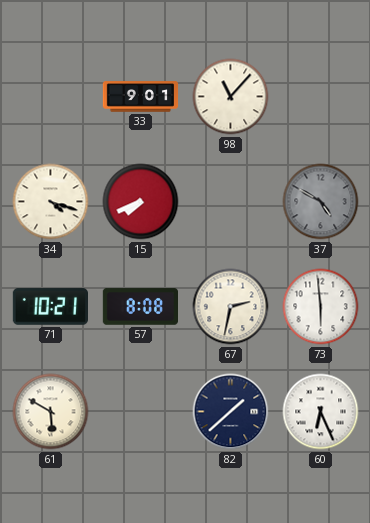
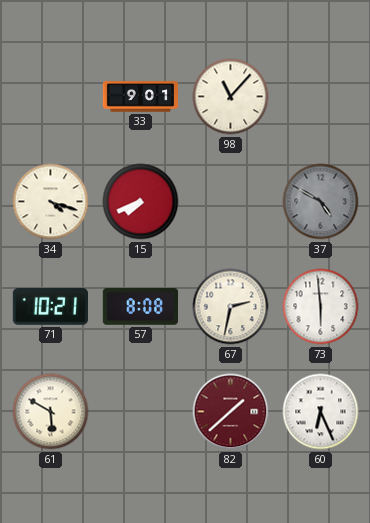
82 dial: navy -> burgundy (231, 412)
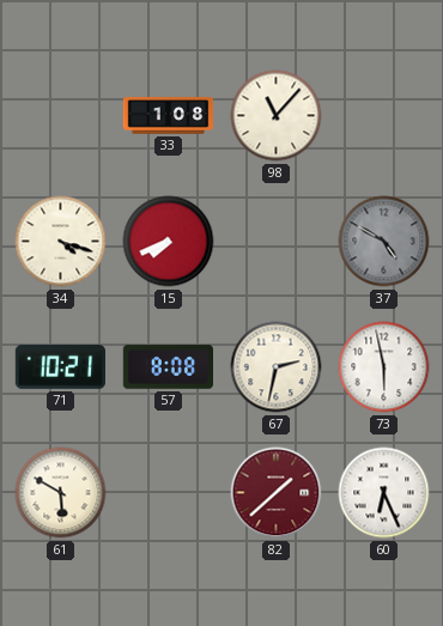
33: 9:01 -> 1:08 (169, 116)
73: 5:59 -> 5:58 (384, 367)
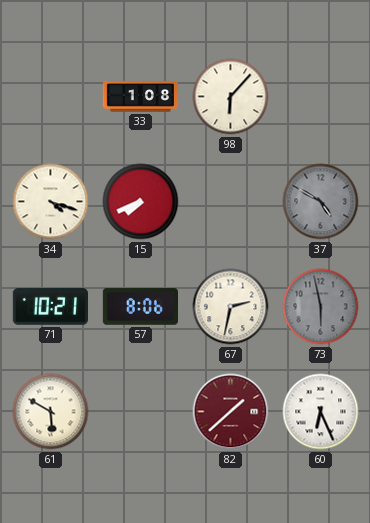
98: 11:07 -> 6:07 (231, 97)
57: 8:08 -> 8:06 (140, 307)
73 dial: white -> grey (321, 307)
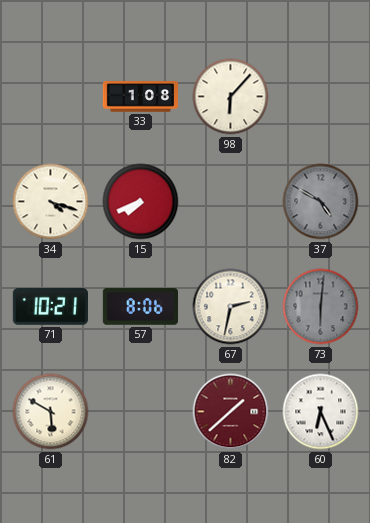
73: 5:58 -> 6:01 (321, 307)
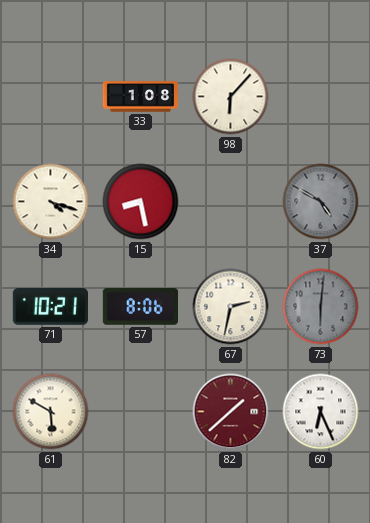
15: 7:41 -> 8:28 (141, 202)
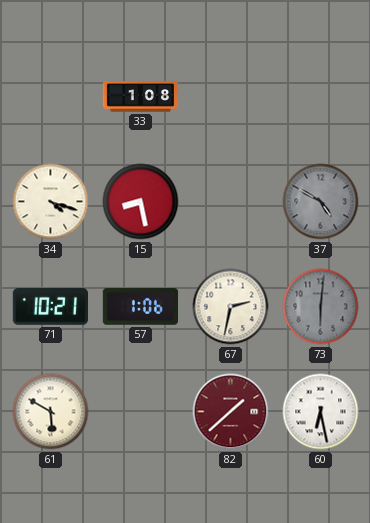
98: 6:07 -> none (231, 97)
57: 8:06 -> 1:06 (140, 307)
60: 6:26 -> 6:28 (321, 412)
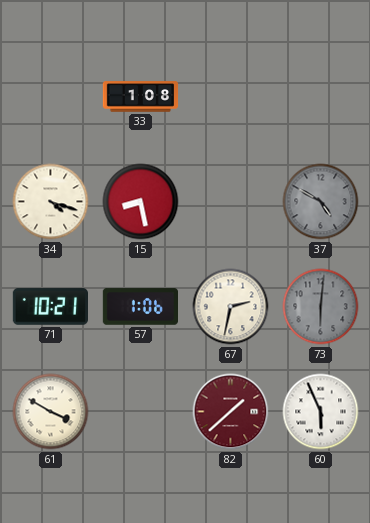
61: 5:50 -> 3:50 (51, 412)
60: 6:28 -> 5:56 (321, 412)
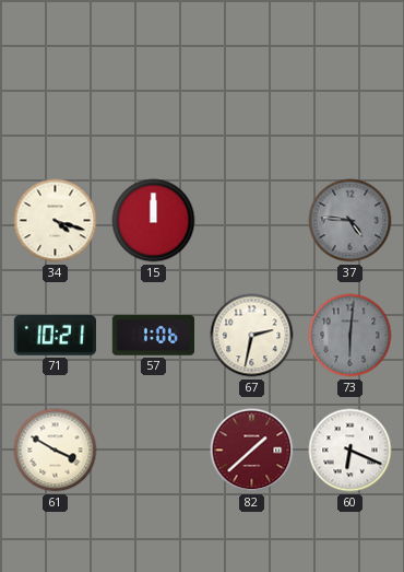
33: 1:08 -> none (141, 97)
15: 8:28 -> 12:00 (154, 221)
37: 4:50 -> 4:46 (350, 221)
60: 5:56 -> 6:19 (350, 451)
